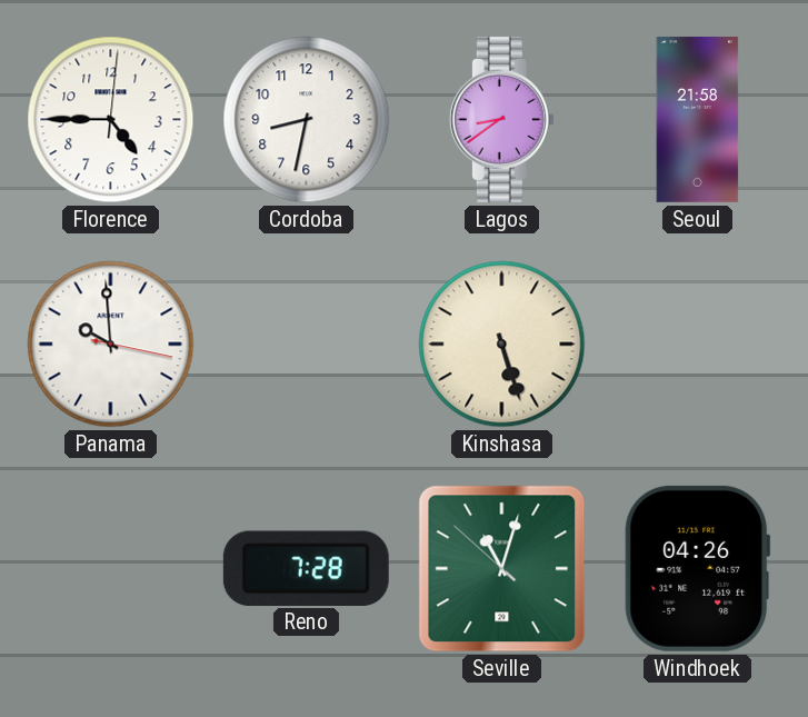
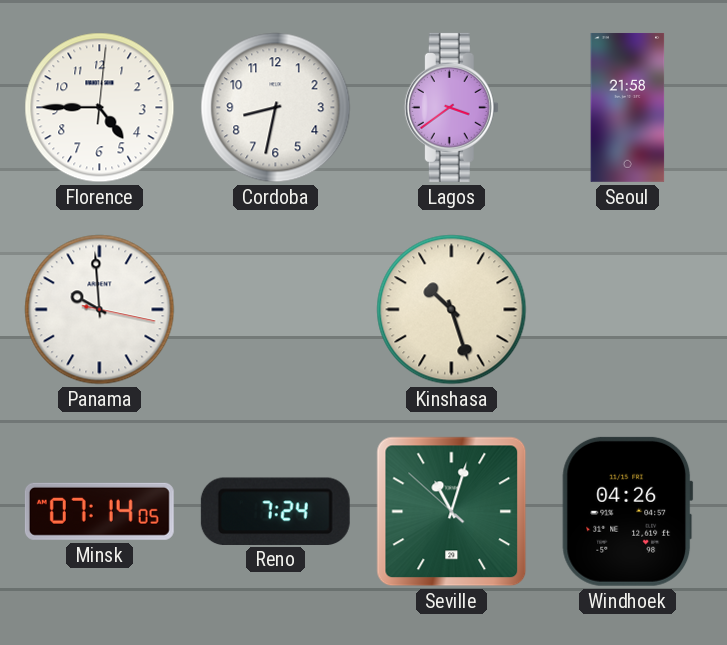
Lagos: 8:39 -> 3:39 (451, 107)
Kinshasa: 5:27 -> 10:27 (452, 310)
Minsk: none -> 07:14 (99, 511)
Reno: 7:28 -> 7:24 (275, 511)
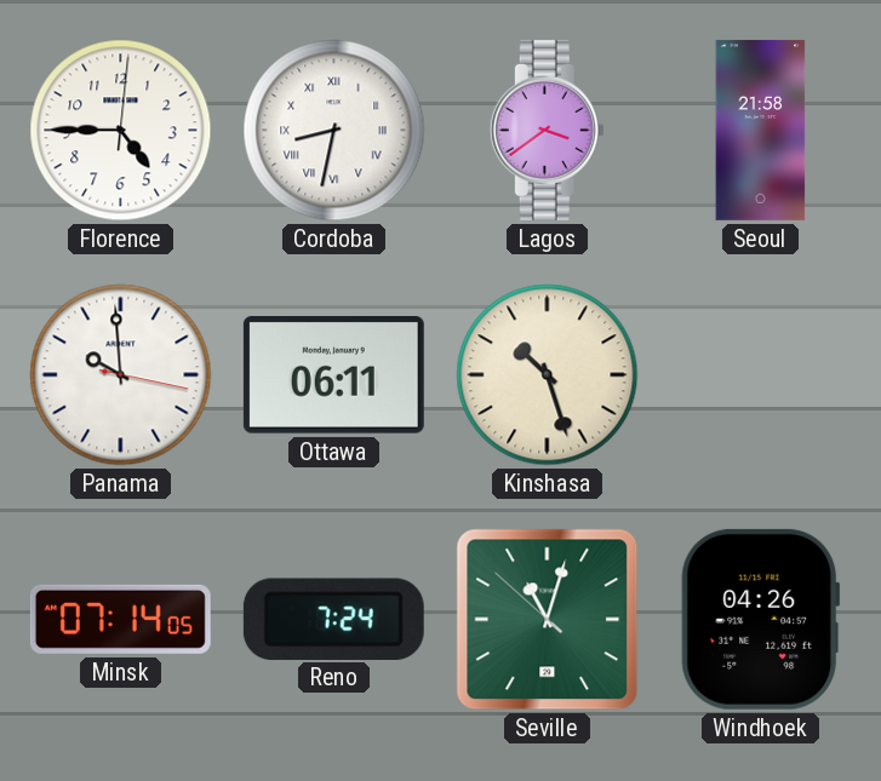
Cordoba numerals: Arabic -> Roman (334, 131)
Ottawa: none -> 06:11 (333, 375)
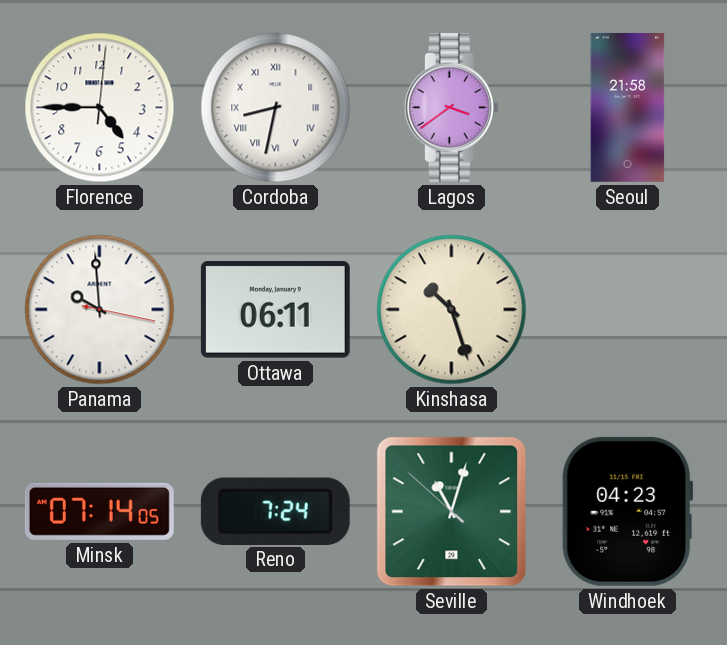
Windhoek: 04:26 -> 04:23 (628, 511)
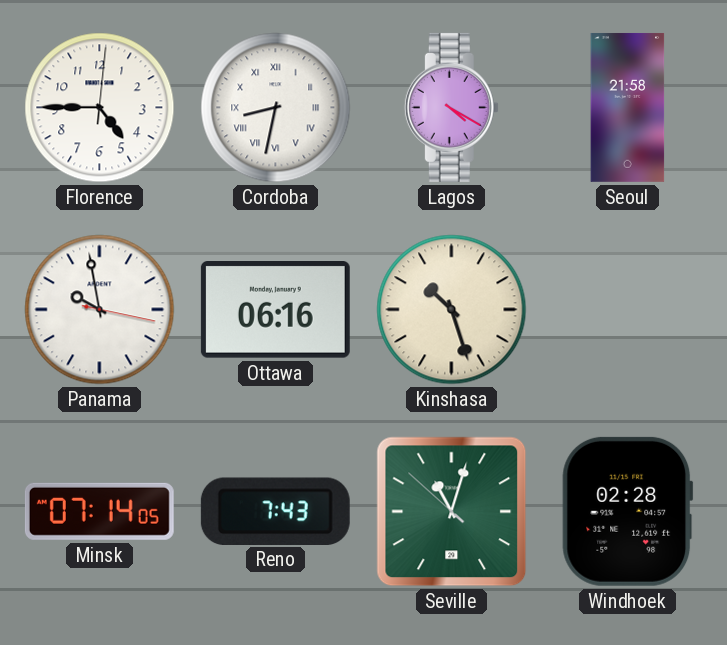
Lagos: 3:39 -> 4:20 (451, 107)
Panama: 9:59 -> 9:58 (100, 310)
Ottawa: 06:11 -> 06:16 (275, 310)
Reno: 7:24 -> 7:43 (275, 511)
Windhoek: 04:23 -> 02:28 (628, 511)
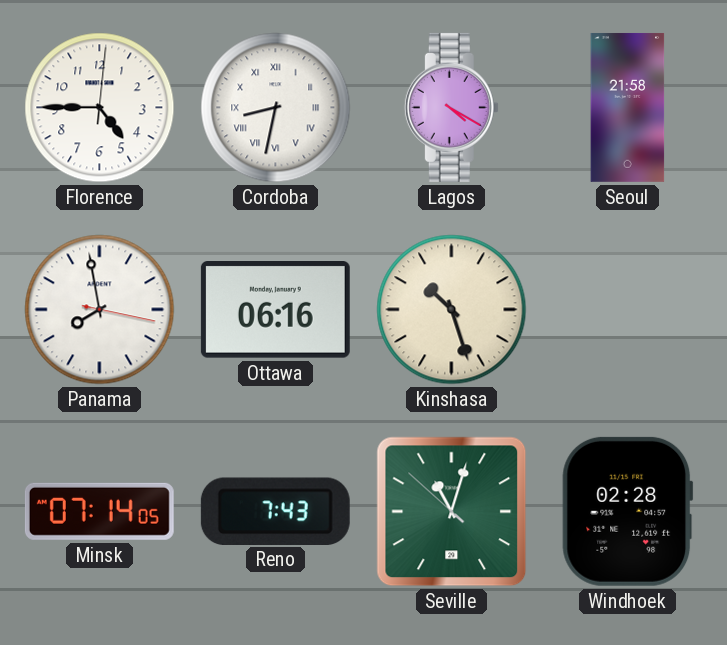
Panama: 9:58 -> 7:58 (100, 310)
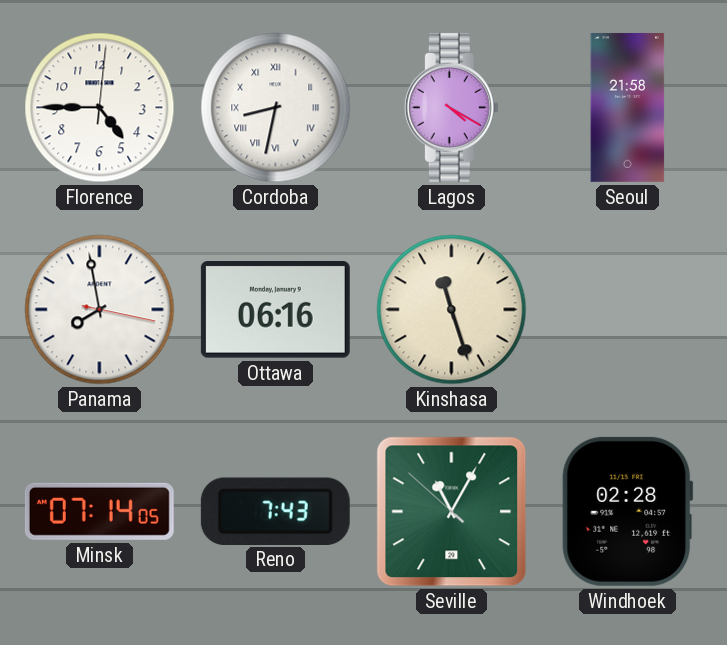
Kinshasa: 10:27 -> 11:27 (452, 310)
Seville: 11:02 -> 11:04 (452, 512)
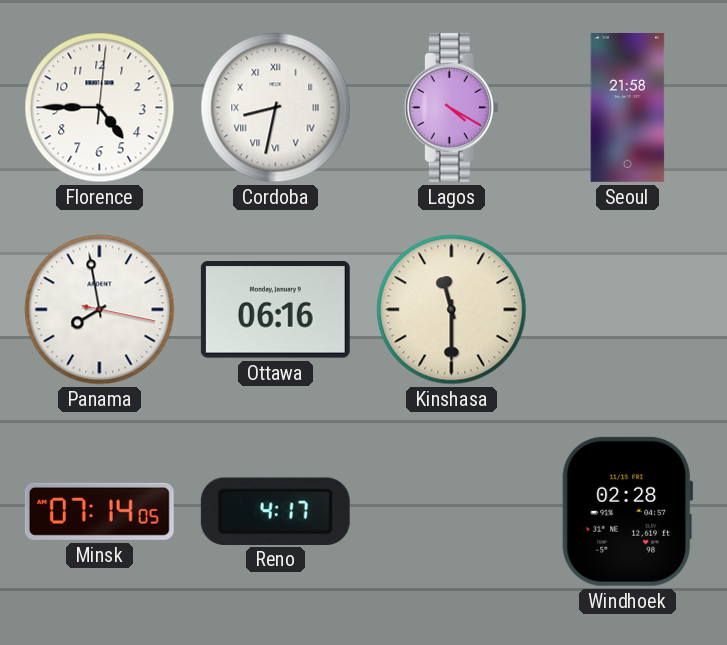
Kinshasa: 11:27 -> 11:30 (452, 310)
Reno: 7:43 -> 4:17 (275, 511)
Seville: 11:04 -> none (452, 512)
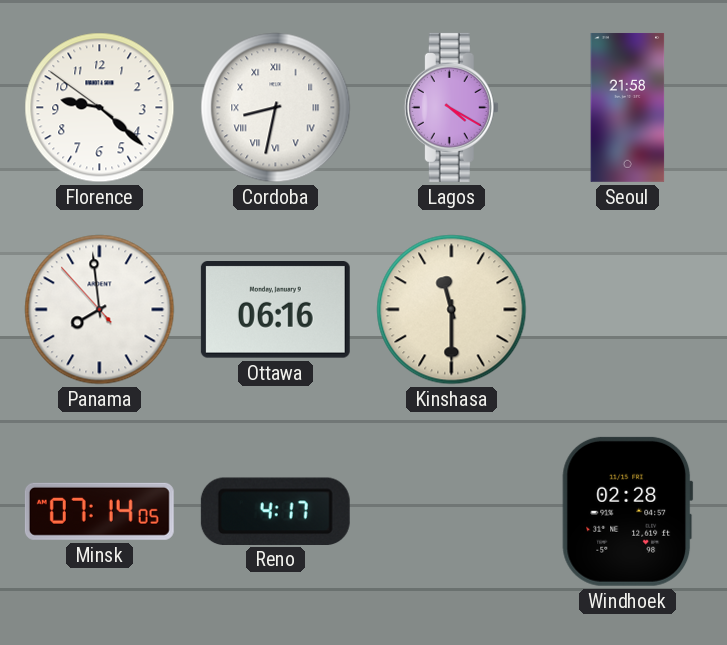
Florence: 4:45 -> 9:21 (100, 108)
Panama: 7:58:17 -> 7:58:53 (100, 310)
